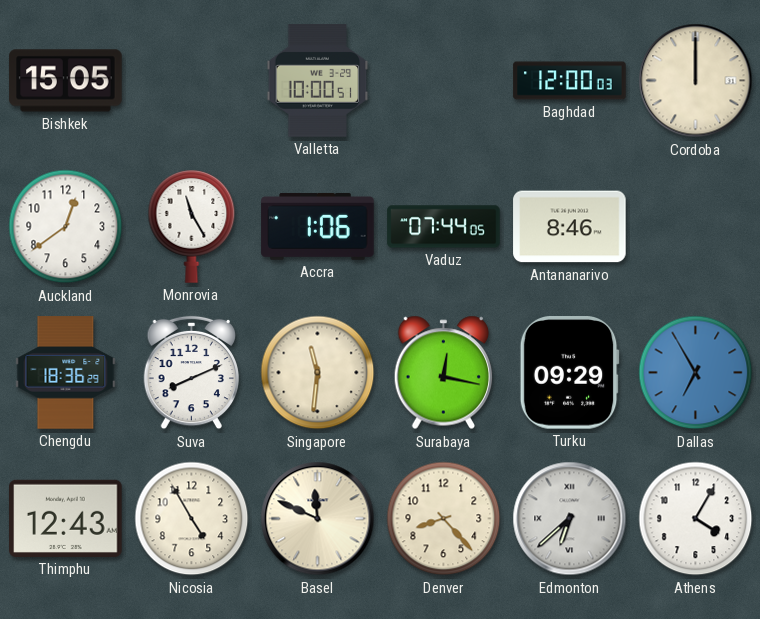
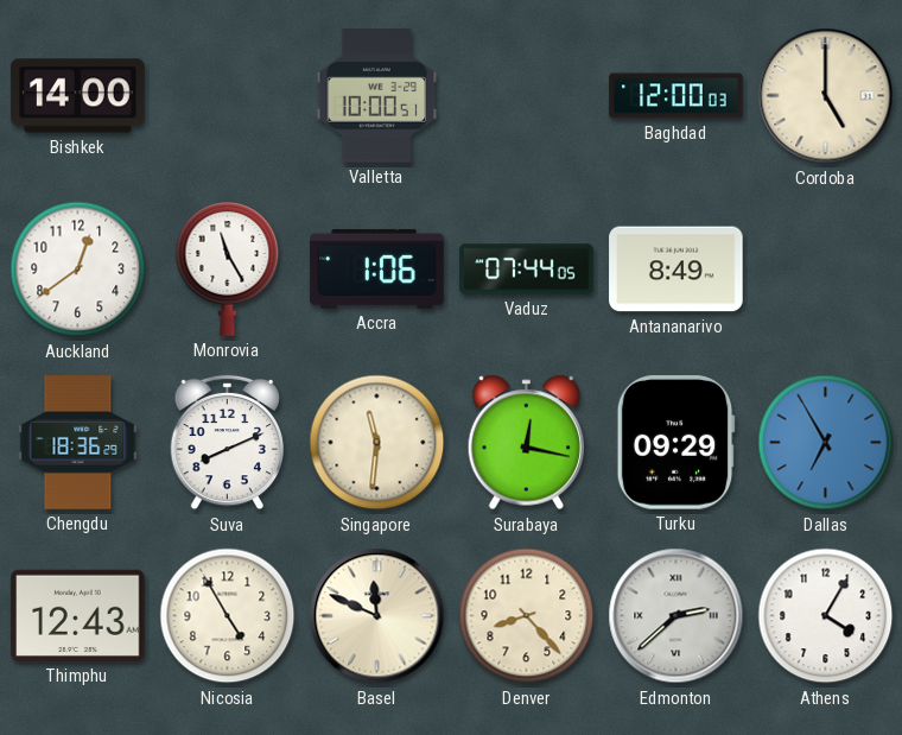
Bishkek: 15:05 -> 14:00 (78, 96)
Cordoba: 12:00 -> 5:00 (826, 96)
Antananarivo: 8:46 -> 8:49 (676, 270)
Edmonton: 6:38 -> 2:38 (676, 616)
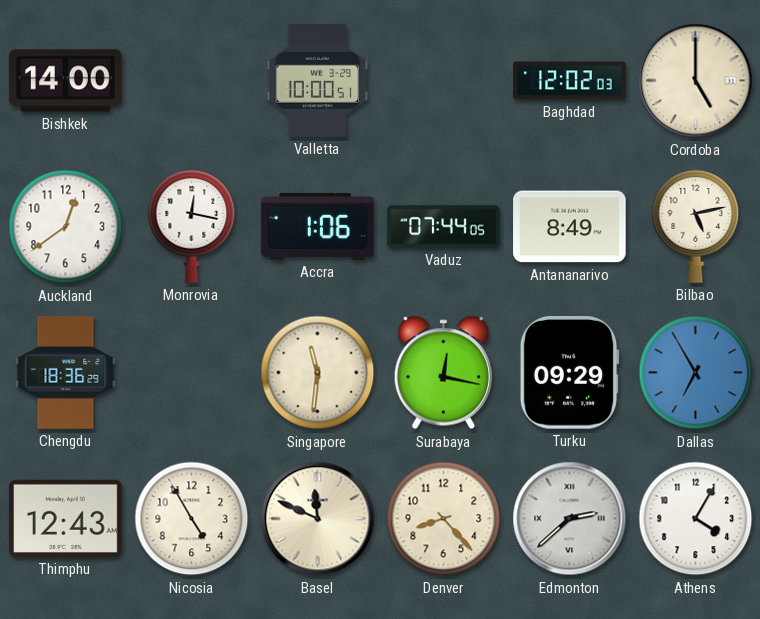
Baghdad: 12:00 -> 12:02 (570, 81)
Monrovia: 11:25 -> 12:17 (192, 227)
Bilbao: none -> 5:13 (696, 227)
Suva: 8:11 -> none (227, 443)
